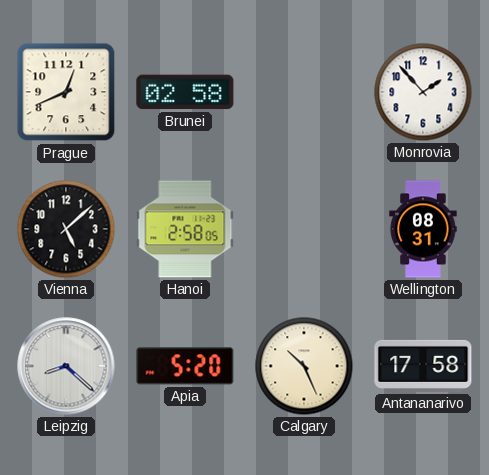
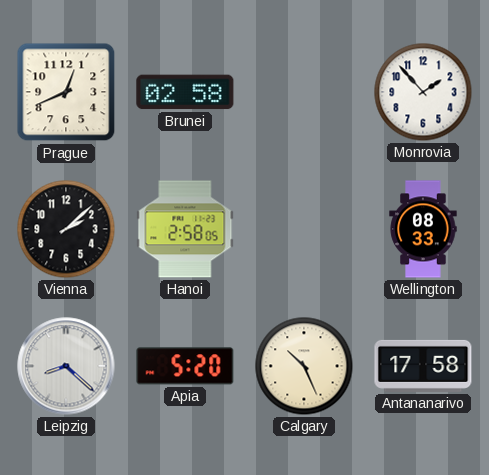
Vienna: 5:08 -> 2:08 (66, 229)
Wellington: 08:31 -> 08:33 (423, 229)
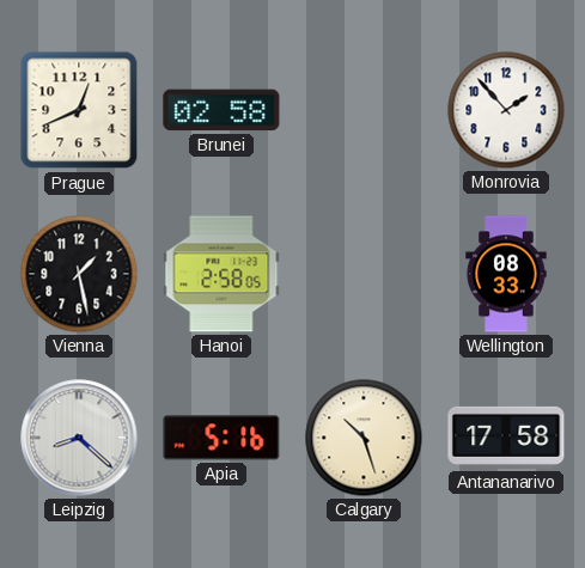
Vienna: 2:08 -> 1:28 (79, 274)
Apia: 5:20 -> 5:16 (221, 438)
Calgary: 10:26 -> 10:27 (364, 438)
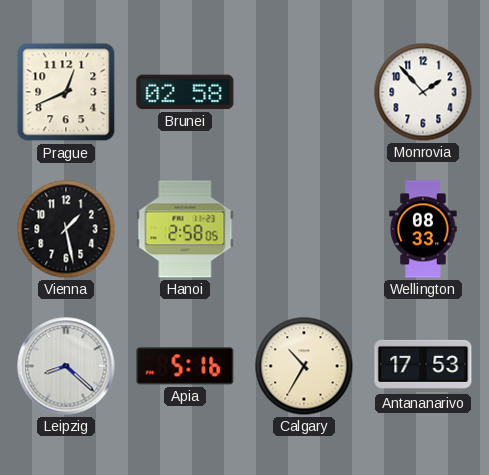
Calgary: 10:27 -> 10:35 (304, 366)
Antananarivo: 17:58 -> 17:53 (423, 366)
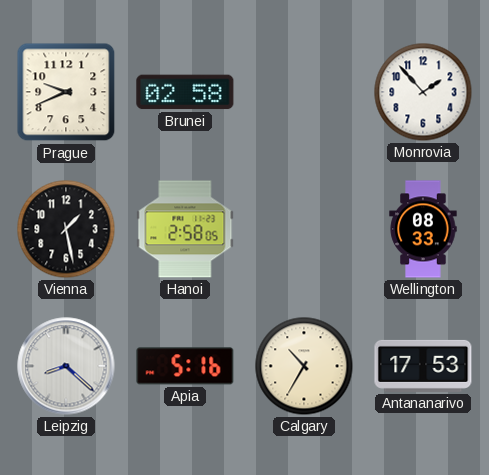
Prague: 12:41 -> 9:41 (66, 92)
